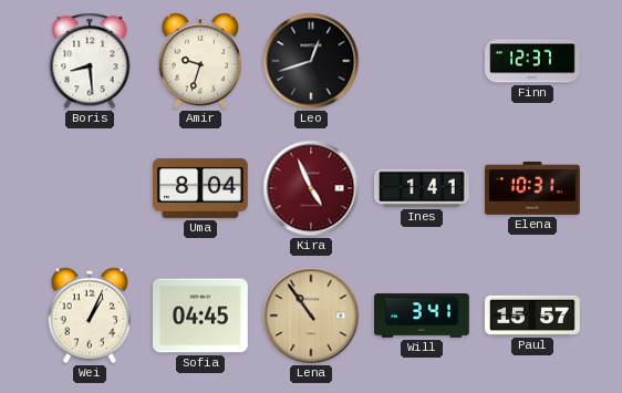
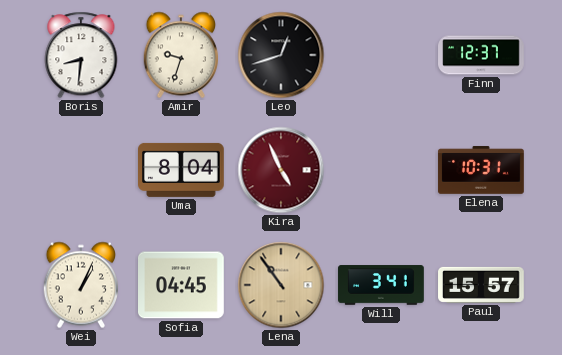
Boris: 8:29 -> 8:31 (81, 55)
Ines: 1:41 -> none (423, 188)
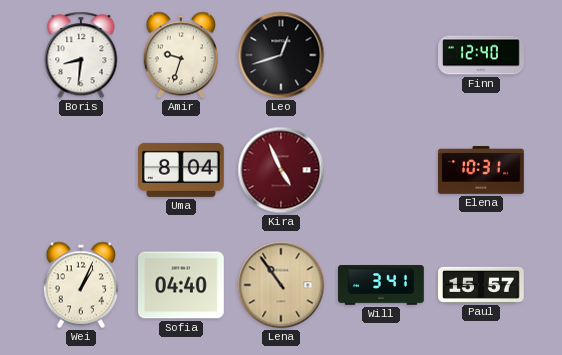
Finn: 12:37 -> 12:40 (481, 55)
Sofia: 04:45 -> 04:40 (182, 285)
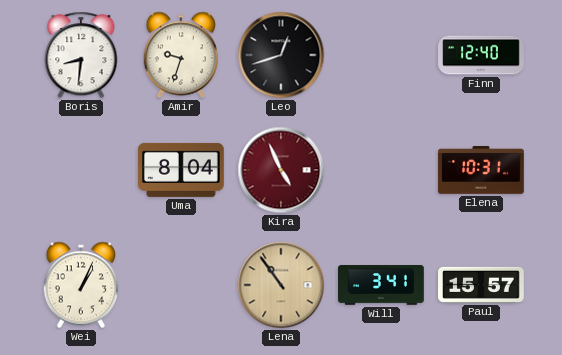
Sofia: 04:40 -> none (182, 285)
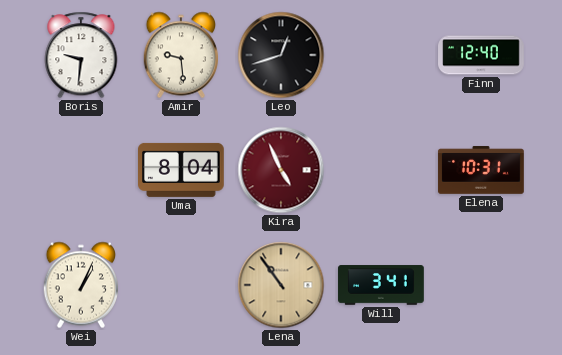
Boris: 8:31 -> 9:31 (81, 55)
Amir: 9:33 -> 9:29 (180, 55)
Paul: 15:57 -> none (481, 285)
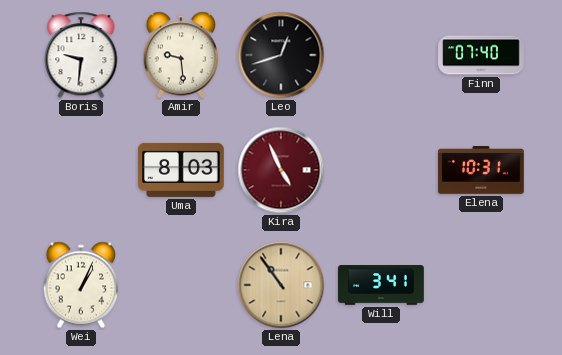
Finn: 12:40 -> 07:40 (481, 55)
Uma: 8:04 -> 8:03 (182, 170)
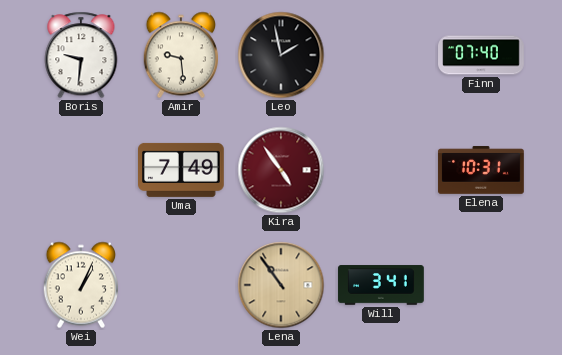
Leo: 12:42 -> 1:58 (281, 55)
Uma: 8:03 -> 7:49 (182, 170)
Kira: 4:56 -> 4:54 (281, 170)
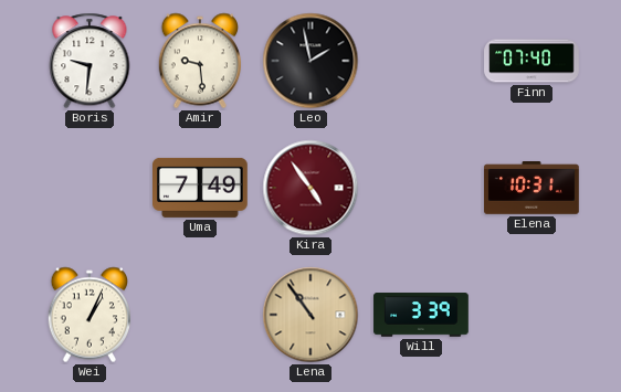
Will: 3:41 -> 3:39 (421, 315)
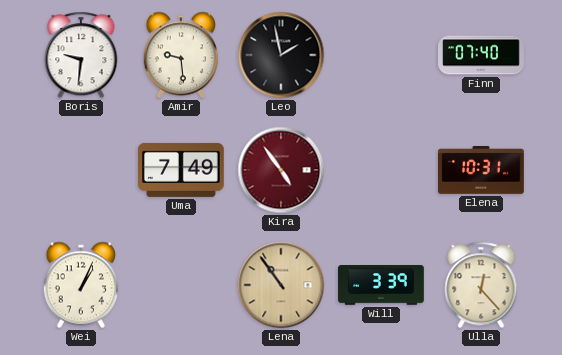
Ulla: none -> 12:23 (481, 285)
